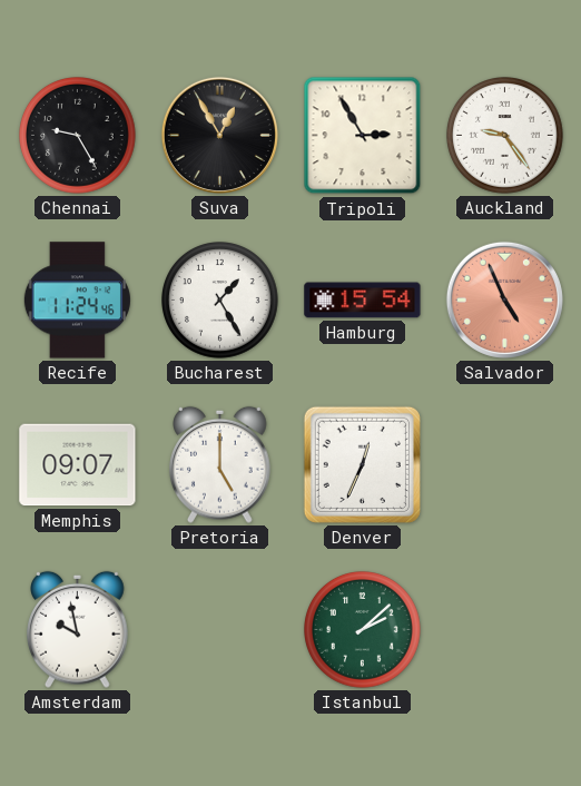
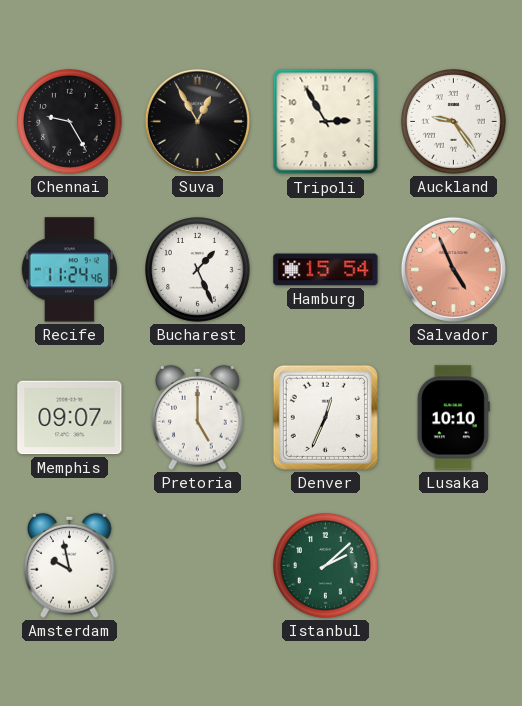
Bucharest: 1:25 -> 1:26 (198, 270)
Lusaka: none -> 10:10 (453, 418)
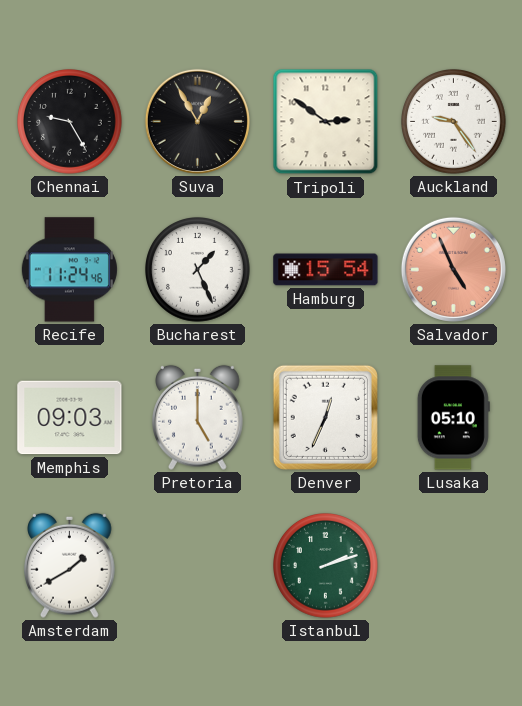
Tripoli: 2:55 -> 2:51 (326, 122)
Memphis: 09:07 -> 09:03 (70, 418)
Lusaka: 10:10 -> 05:10 (453, 418)
Amsterdam: 9:58 -> 1:40 (70, 565)
Istanbul: 2:08 -> 2:12 (326, 566)
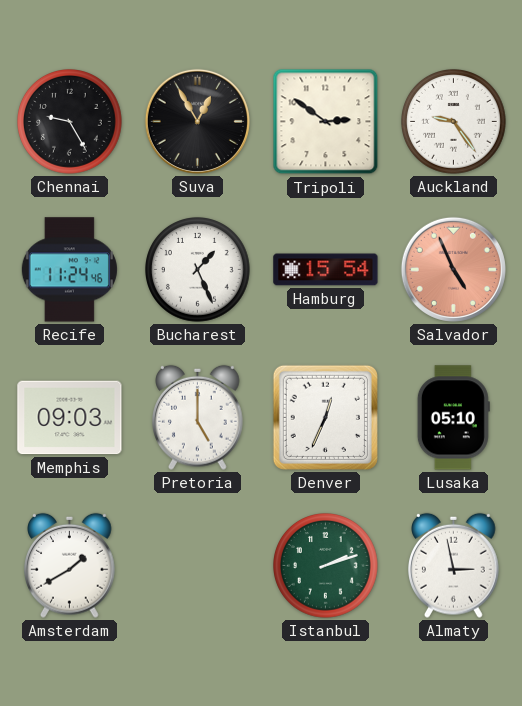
Almaty: none -> 2:58 (454, 565)
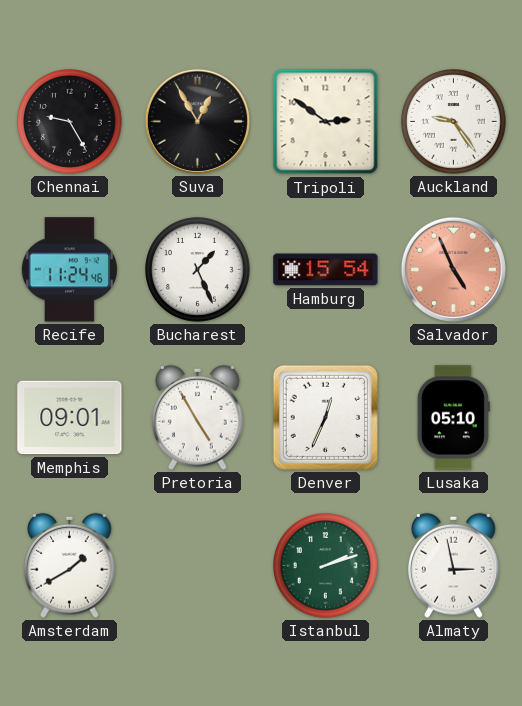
Memphis: 09:03 -> 09:01 (70, 418)
Pretoria: 5:00 -> 4:55 (198, 417)
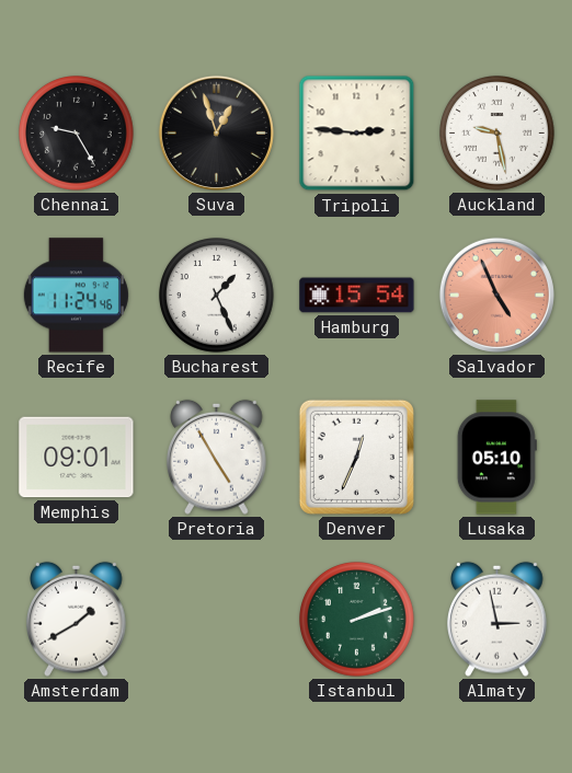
Suva: 12:55 -> 12:57 (216, 132)
Tripoli: 2:51 -> 2:46 (357, 134)
Auckland: 9:24 -> 9:28 (497, 134)
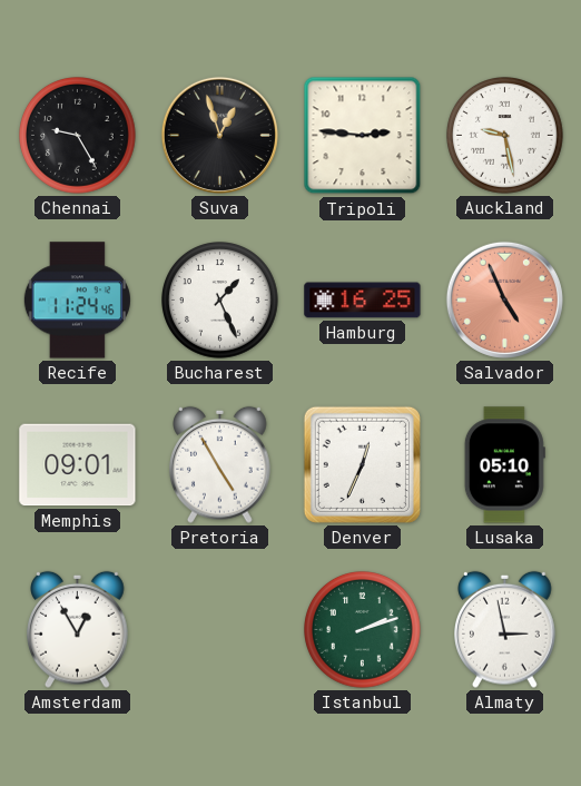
Hamburg: 15:54 -> 16:25 (363, 301)
Amsterdam: 1:40 -> 12:55 (78, 629)
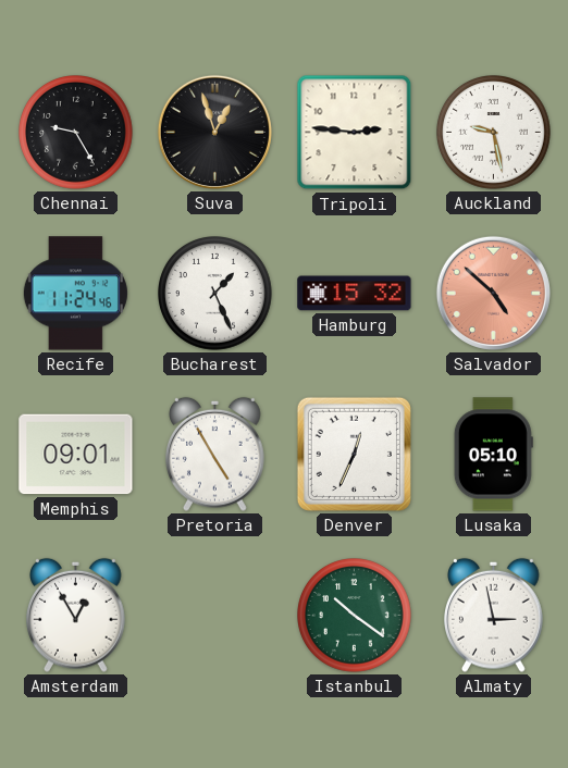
Hamburg: 16:25 -> 15:32 (355, 294)
Salvador: 4:56 -> 4:52 (493, 293)
Istanbul: 2:12 -> 10:21 (355, 616)
